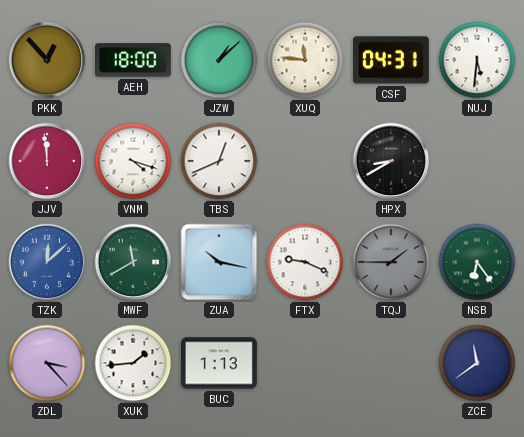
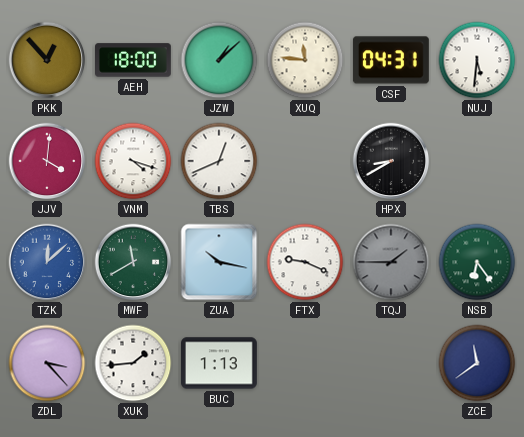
JJV: 11:59 -> 4:01 (47, 161)
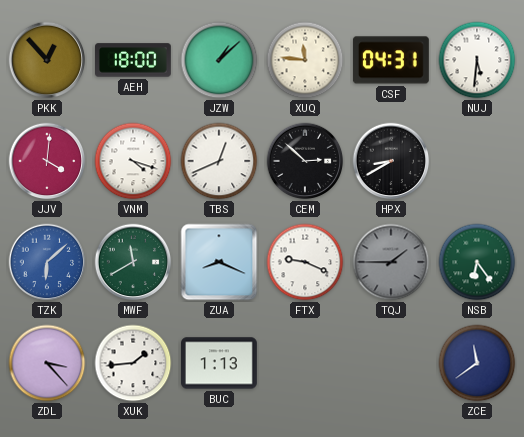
CEM: none -> 2:52 (305, 161)
TZK: 12:08 -> 6:08 (47, 262)
ZUA: 10:17 -> 8:19 (219, 262)
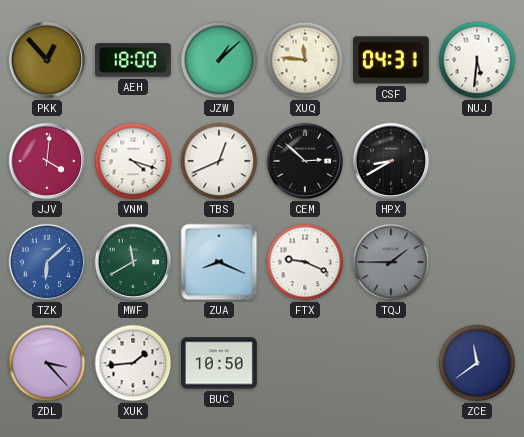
NSB: 6:24 -> none (477, 262)
BUC: 1:13 -> 10:50 (220, 363)
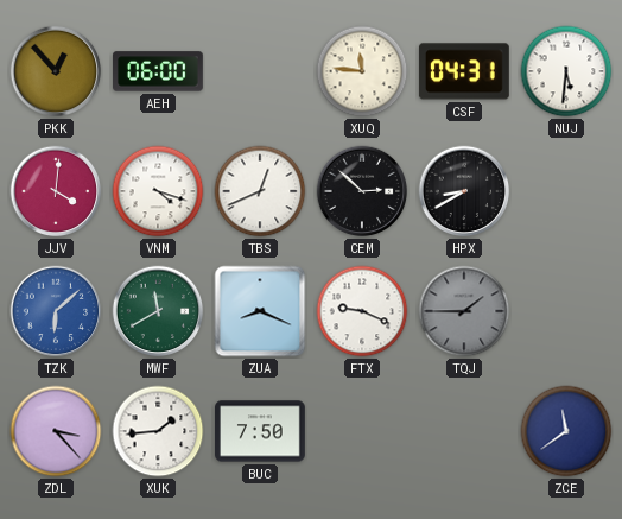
AEH: 18:00 -> 06:00 (159, 71)
JZW: 1:08 -> none (219, 60)
BUC: 10:50 -> 7:50 (261, 431)
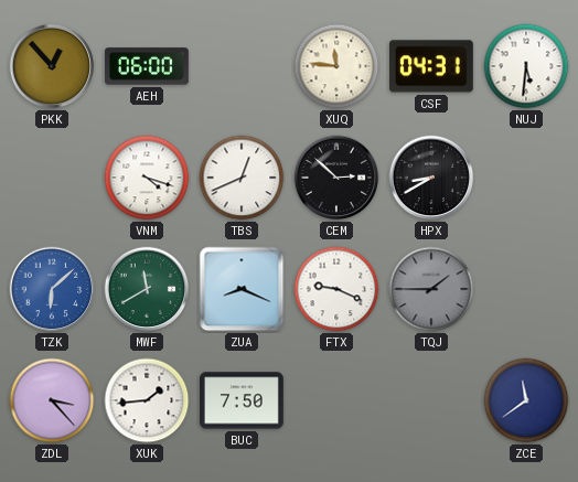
JJV: 4:01 -> none (56, 191)
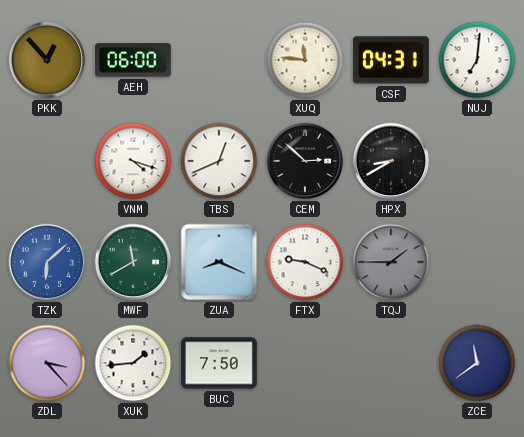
NUJ: 5:31 -> 7:01 (477, 60)
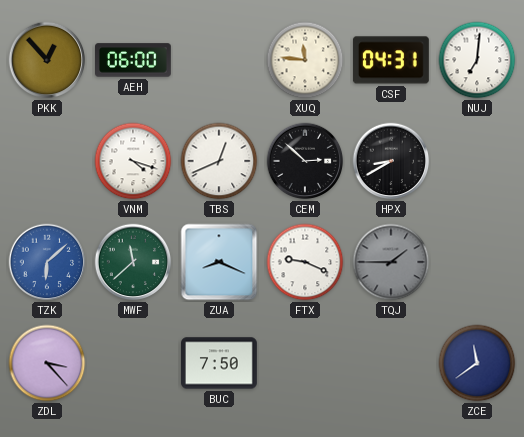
MWF: 11:40 -> 11:38 (133, 262)
XUK: 1:44 -> none (133, 363)
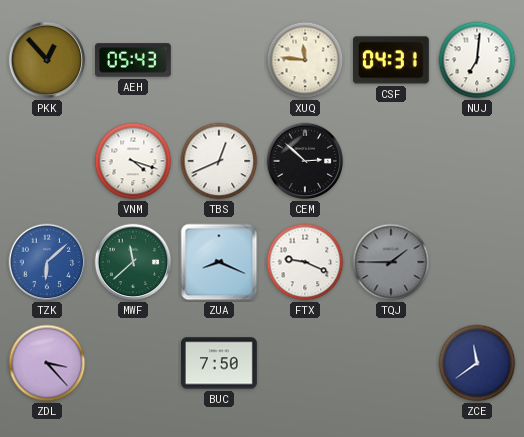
AEH: 06:00 -> 05:43 (134, 60)
HPX: 8:40 -> none (391, 161)
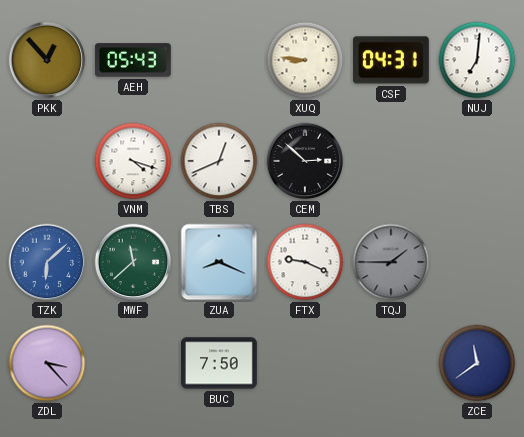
XUQ: 11:46 -> 8:46 (305, 60)
